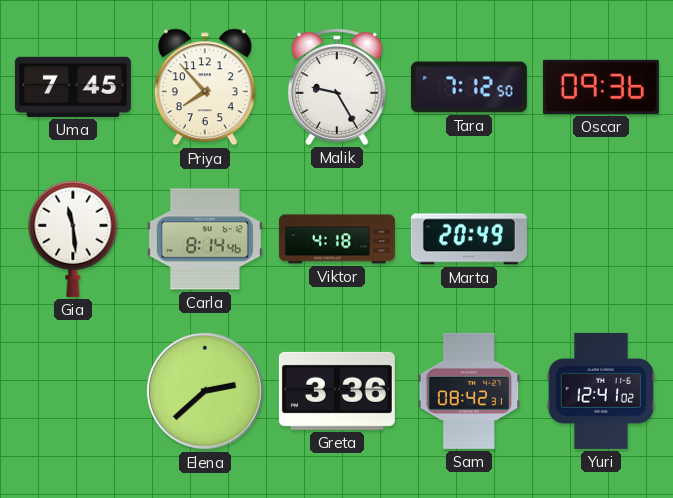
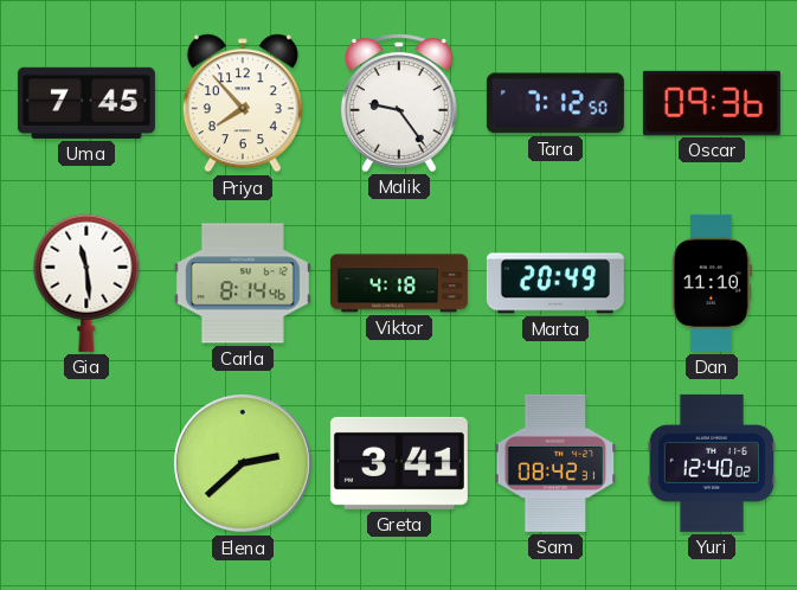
Malik: 9:25 -> 9:24 (399, 103)
Dan: none -> 11:10 (712, 283)
Greta: 3:36 -> 3:41 (399, 463)
Yuri: 12:41 -> 12:40 (712, 463)
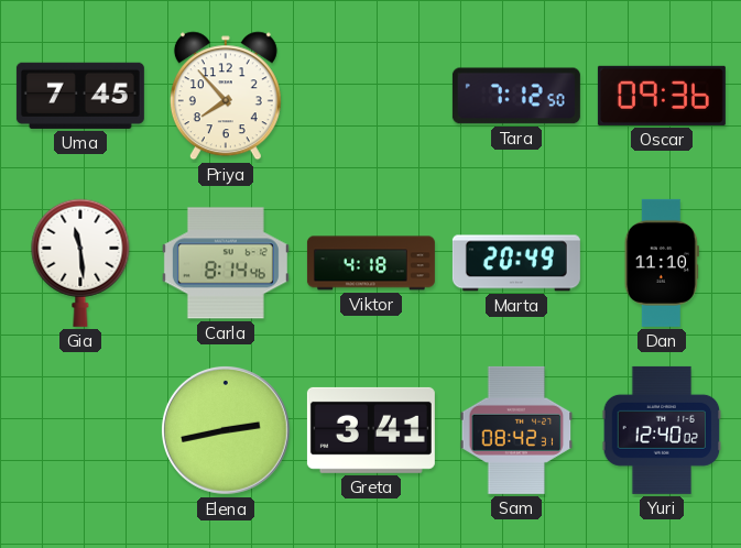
Malik: 9:24 -> none (399, 103)
Elena: 2:38 -> 2:43 (226, 430)
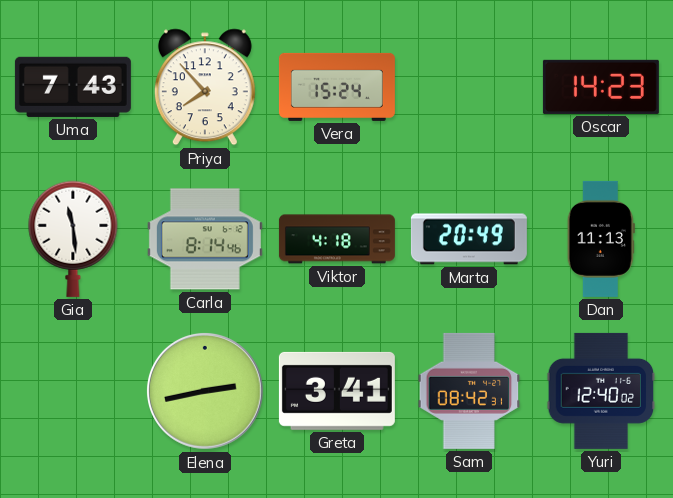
Uma: 7:45 -> 7:43 (73, 87)
Vera: none -> 15:24 (337, 87)
Tara: 7:12 -> none (516, 96)
Oscar: 09:36 -> 14:23 (601, 87)
Dan: 11:10 -> 11:13 (601, 239)
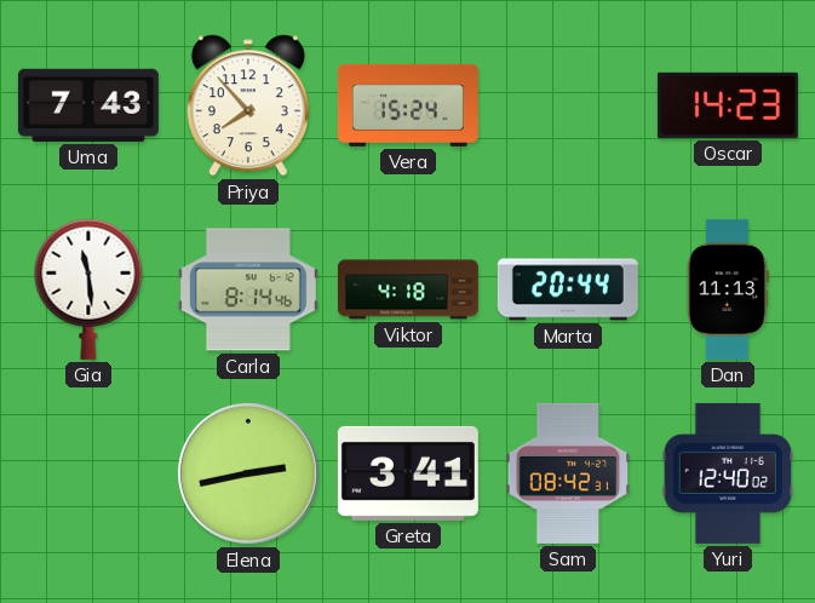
Marta: 20:49 -> 20:44 (568, 289)
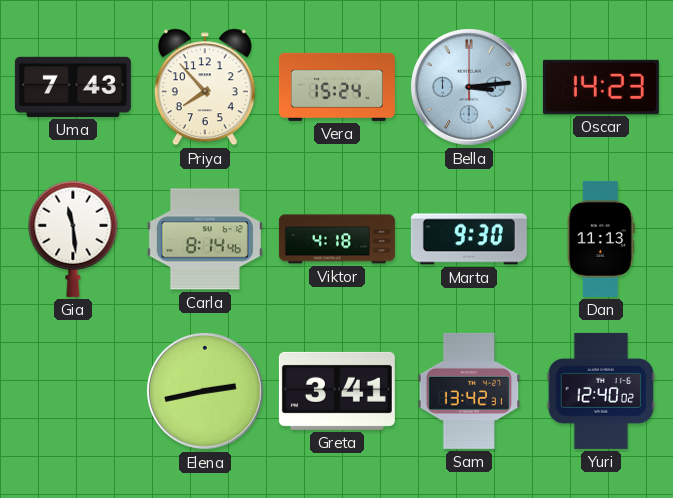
Bella: none -> 3:14 (469, 87)
Marta: 20:44 -> 9:30 (469, 239)
Sam: 08:42 -> 13:42 (469, 391)
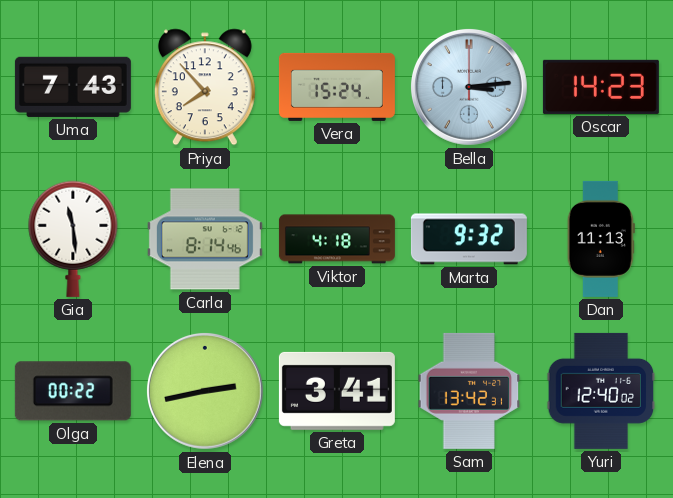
Marta: 9:30 -> 9:32 (469, 239)
Olga: none -> 00:22 (73, 391)
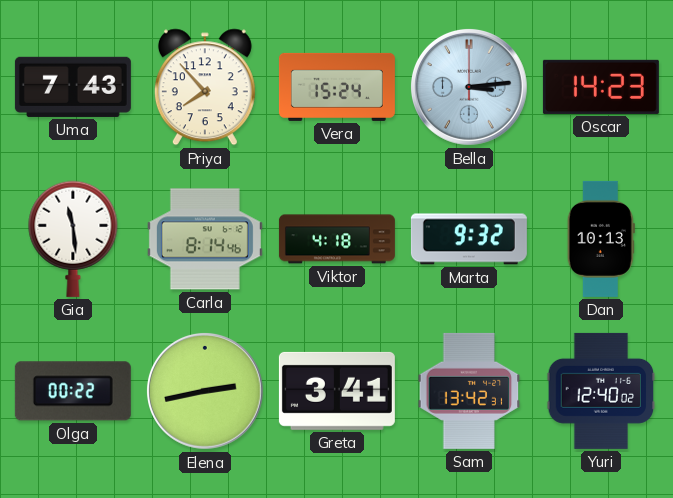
Dan: 11:13 -> 10:13 (601, 239)
